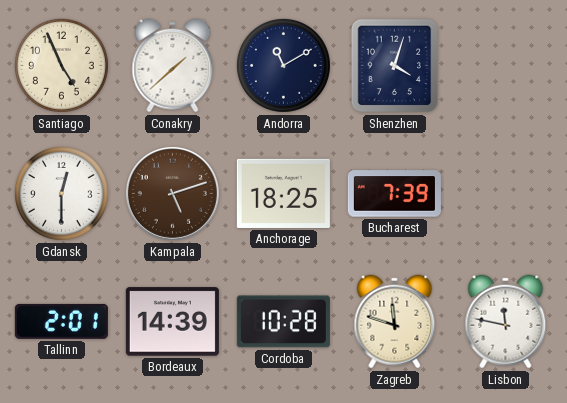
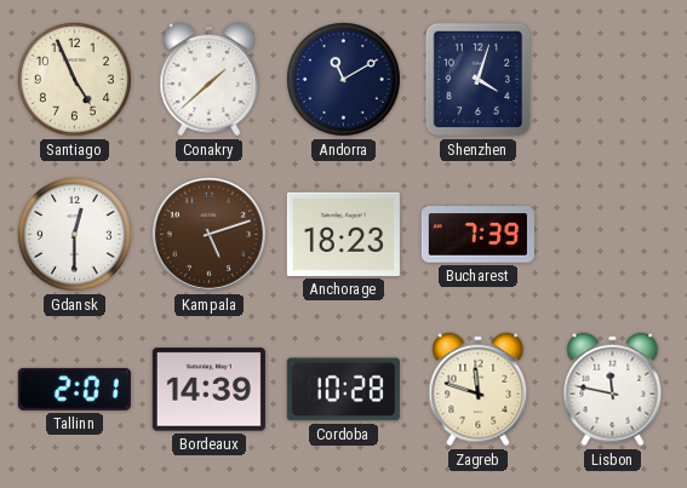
Anchorage: 18:25 -> 18:23 (343, 234)
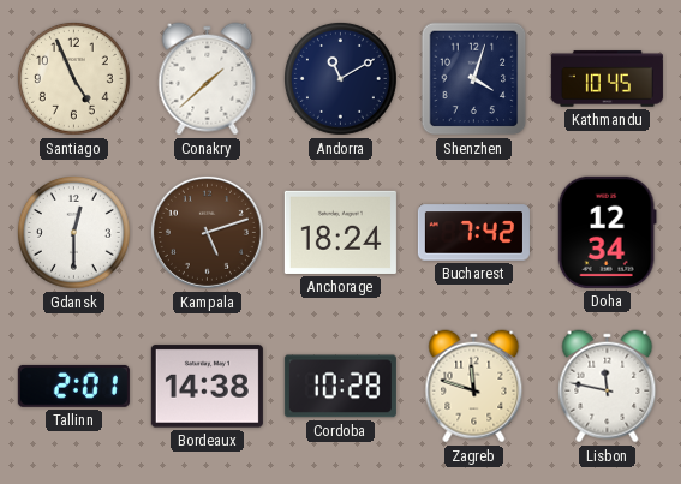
Kathmandu: none -> 10:45 (607, 79)
Anchorage: 18:23 -> 18:24 (340, 232)
Bucharest: 7:39 -> 7:42 (473, 233)
Doha: none -> 12:34 (607, 232)
Bordeaux: 14:39 -> 14:38 (207, 387)
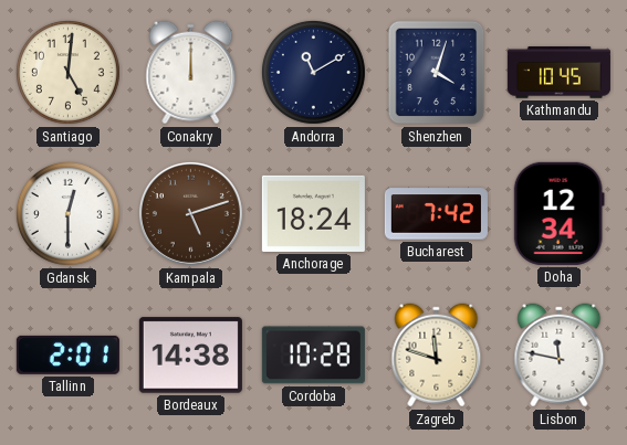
Santiago: 4:56 -> 5:01 (67, 72)
Conakry: 1:38 -> 12:00 (191, 73)
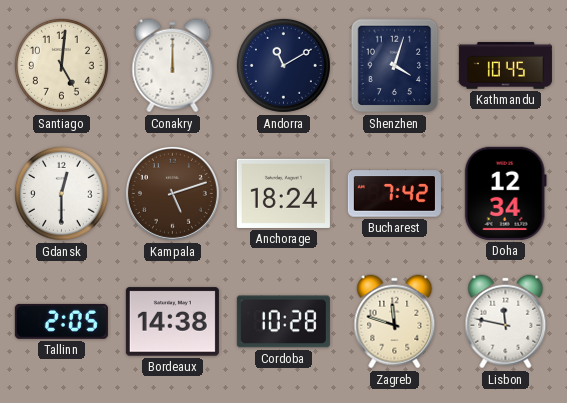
Tallinn: 2:01 -> 2:05 (61, 321)
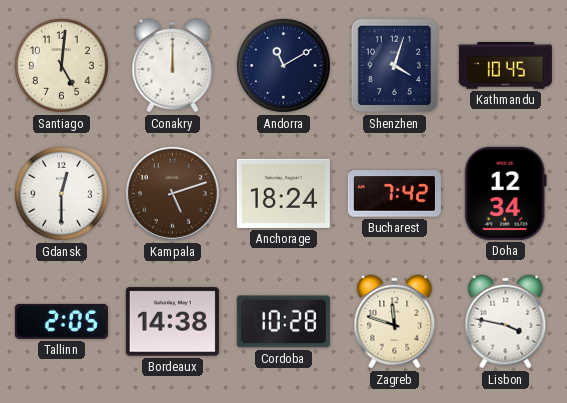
Lisbon: 11:47 -> 3:47 (506, 322)
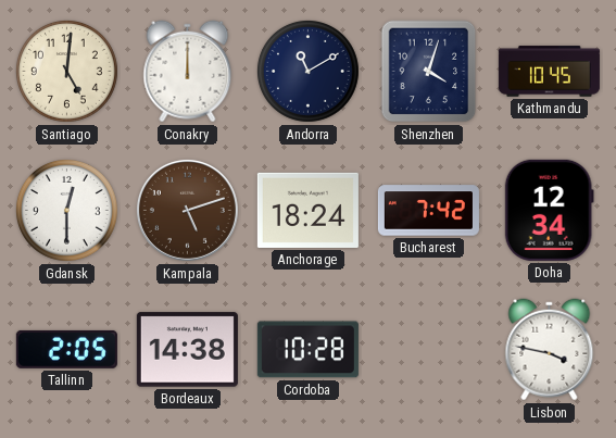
Zagreb: 11:48 -> none (395, 322)
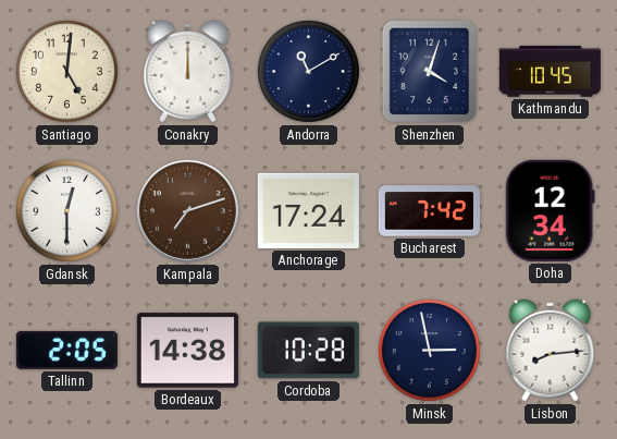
Kampala: 5:12 -> 7:12 (187, 210)
Anchorage: 18:24 -> 17:24 (308, 210)
Minsk: none -> 2:58 (429, 350)
Lisbon: 3:47 -> 8:14 (551, 351)
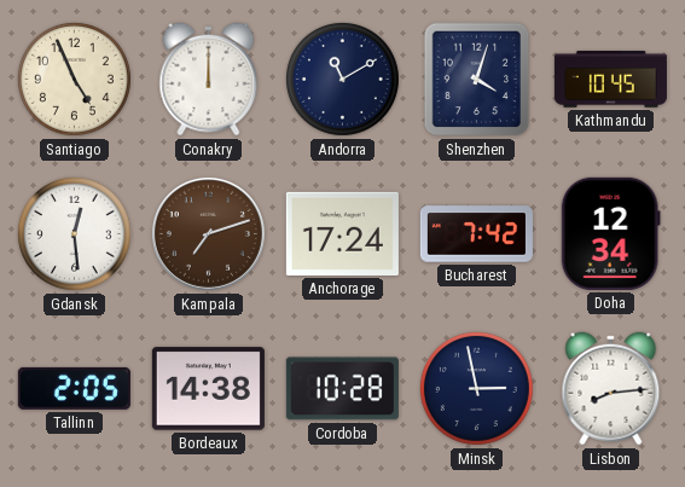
Santiago: 5:01 -> 4:56 (74, 79)
Gdansk: 12:30 -> 12:29 (74, 233)
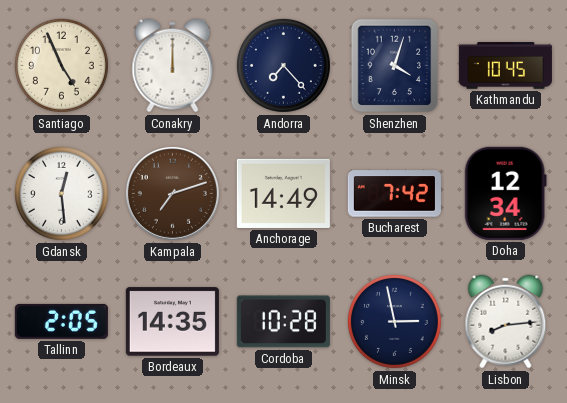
Andorra: 11:10 -> 7:23 (283, 65)
Anchorage: 17:24 -> 14:49 (283, 193)
Bordeaux: 14:38 -> 14:35 (172, 322)
